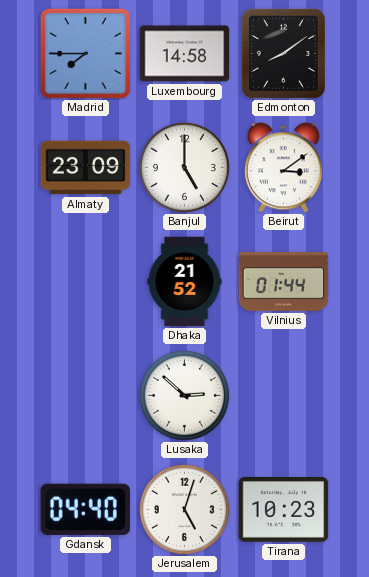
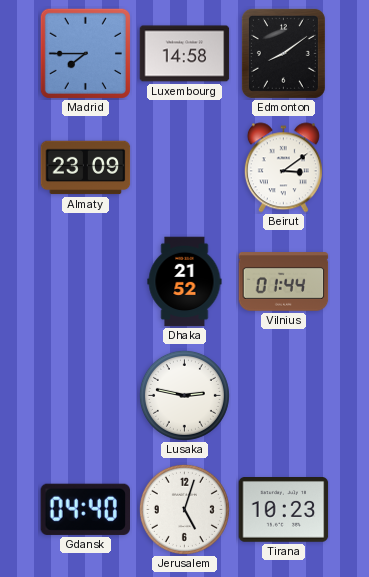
Banjul: 5:00 -> none (184, 167)
Lusaka: 2:52 -> 2:47 (184, 395)
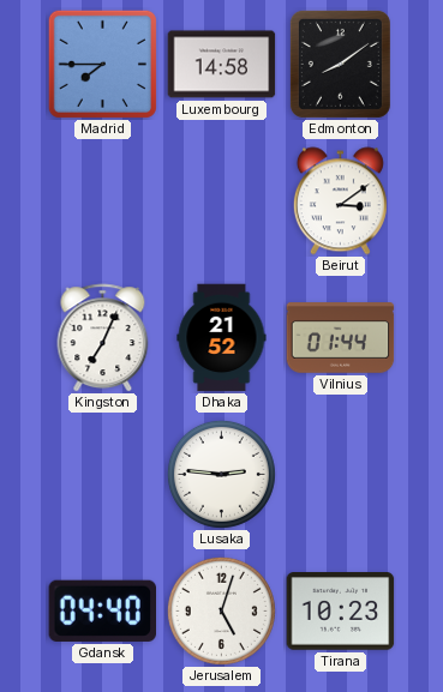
Almaty: 23:09 -> none (86, 168)
Kingston: none -> 7:04 (103, 338)
Lusaka: 2:47 -> 2:46 (221, 474)
